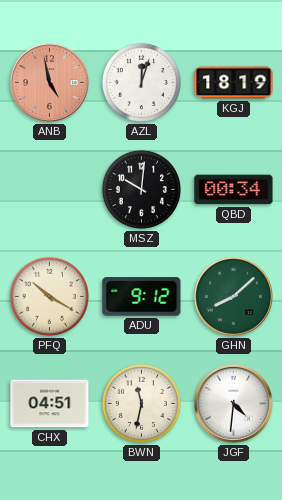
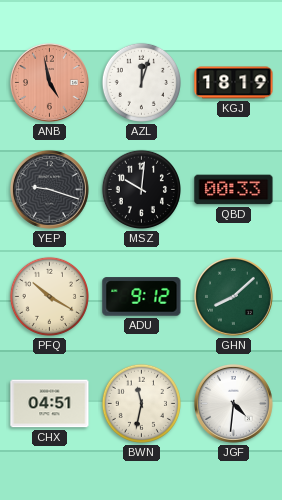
YEP: none -> 9:18 (49, 189)
QBD: 00:34 -> 00:33 (234, 190)
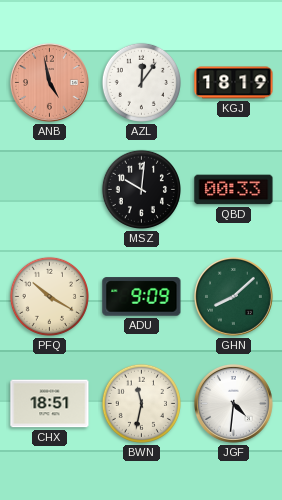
AZL: 12:03 -> 12:06 (141, 82)
YEP: 9:18 -> none (49, 189)
ADU: 9:12 -> 9:09 (142, 297)
CHX: 04:51 -> 18:51 (50, 404)
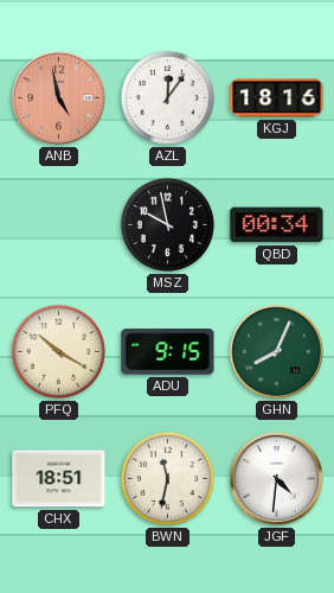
KGJ: 18:19 -> 18:16 (277, 98)
MSZ: 10:01 -> 9:58 (167, 224)
QBD: 00:33 -> 00:34 (277, 225)
ADU: 9:09 -> 9:15 (168, 352)
GHN: 8:08 -> 8:04 (276, 351)
